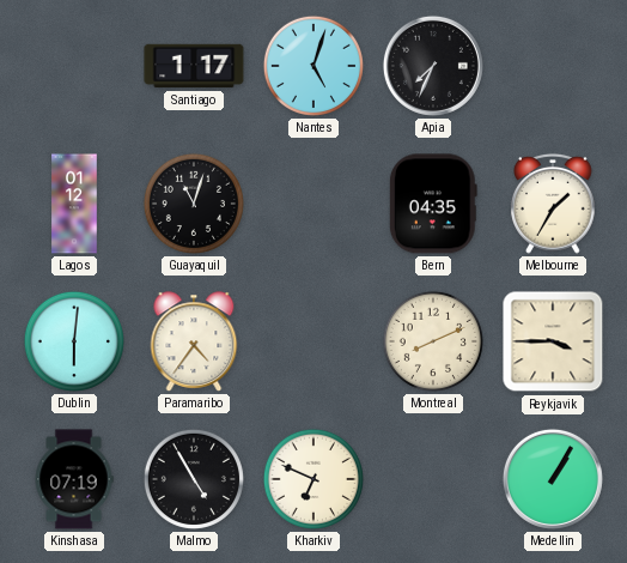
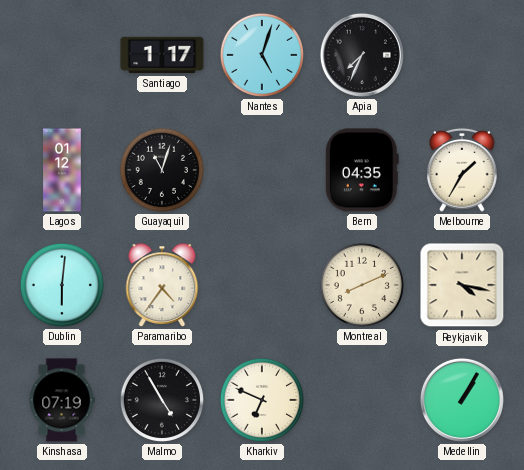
Reykjavik: 3:45 -> 4:17 (462, 285)
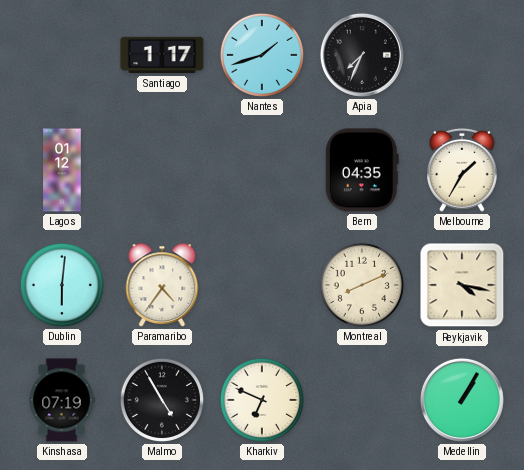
Nantes: 5:03 -> 1:42 (262, 55)
Guayaquil: 11:03 -> none (162, 170)
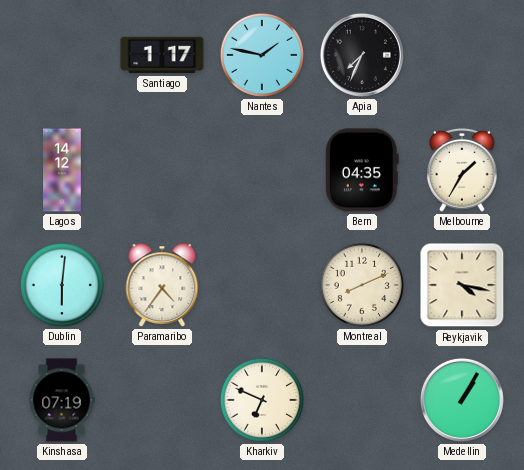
Nantes: 1:42 -> 1:47 (262, 55)
Lagos: 01:12 -> 14:12 (62, 170)
Malmo: 4:55 -> none (162, 400)
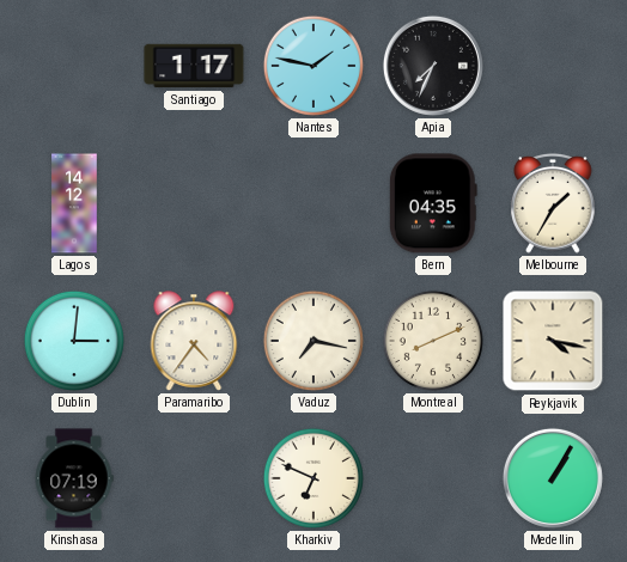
Dublin: 6:01 -> 3:01 (74, 341)
Vaduz: none -> 7:17 (313, 341)
